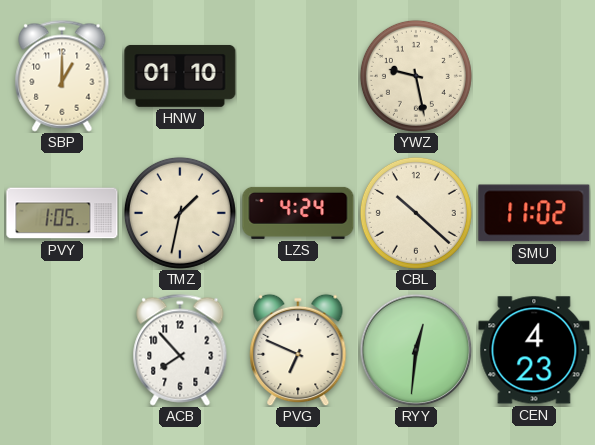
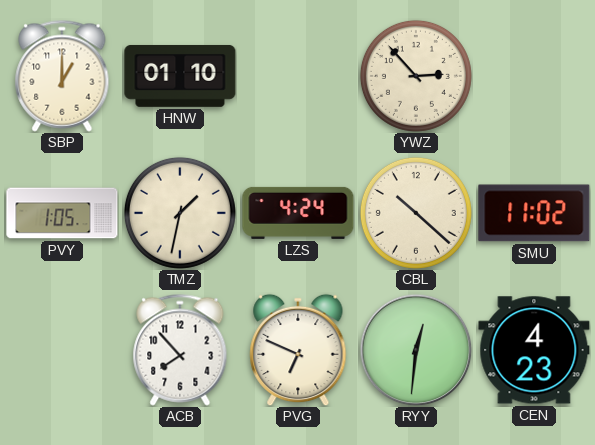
YWZ: 9:28 -> 2:53 (416, 76)
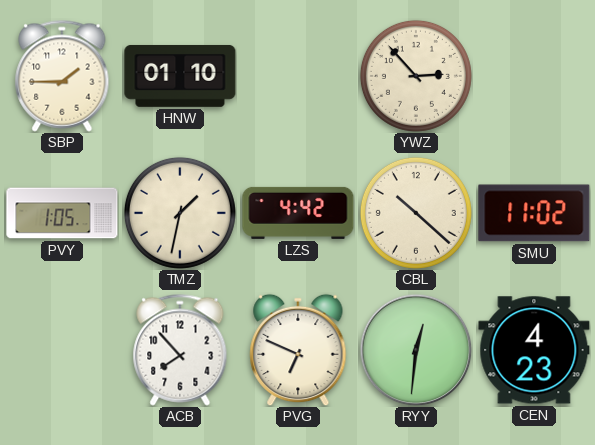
SBP: 1:00 -> 1:45 (62, 76)
LZS: 4:24 -> 4:42 (298, 213)
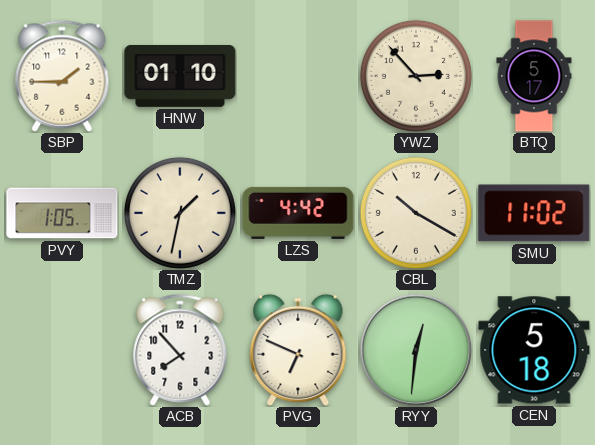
BTQ: none -> 5:17 (534, 76)
CBL: 10:22 -> 10:20 (416, 213)
CEN: 4:23 -> 5:18 (534, 350)
